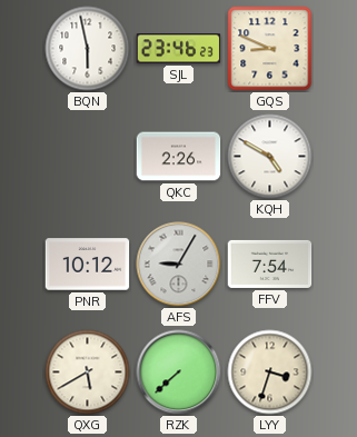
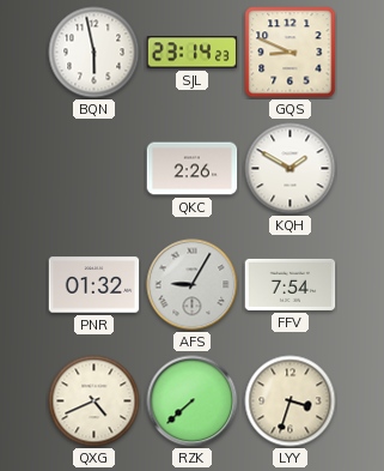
SJL: 23:46 -> 23:14 (193, 53)
KQH: 4:50 -> 1:50 (291, 169)
PNR: 10:12 -> 01:32 (95, 285)
QXG: 5:40 -> 4:41 (95, 401)
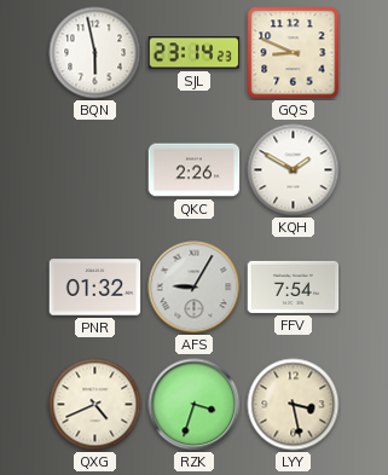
RZK: 7:38 -> 3:33 (195, 405)
LYY: 3:33 -> 3:28 (294, 405)
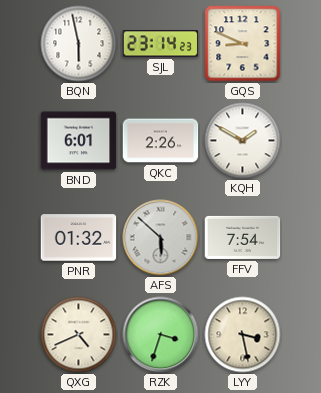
BND: none -> 6:01 (79, 141)
AFS: 9:05 -> 5:52 (161, 238)
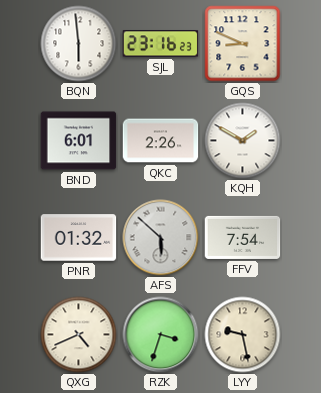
BQN: 5:58 -> 5:59 (79, 44)
SJL: 23:14 -> 23:16 (161, 44)
LYY: 3:28 -> 9:28 (243, 335)
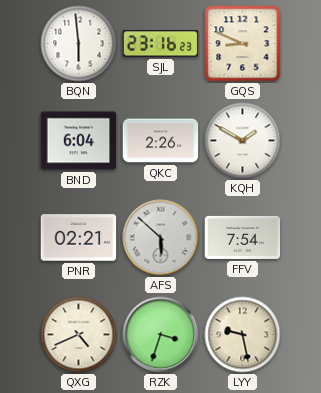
BND: 6:01 -> 6:04 (79, 141)
PNR: 01:32 -> 02:21 (79, 238)
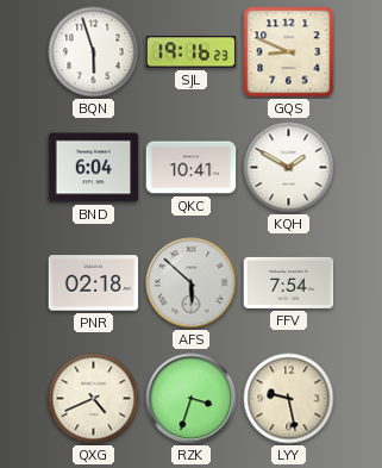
BQN: 5:59 -> 5:57 (94, 52)
SJL: 23:16 -> 19:16 (192, 52)
QKC: 2:26 -> 10:41 (192, 168)
PNR: 02:21 -> 02:18 (94, 283)
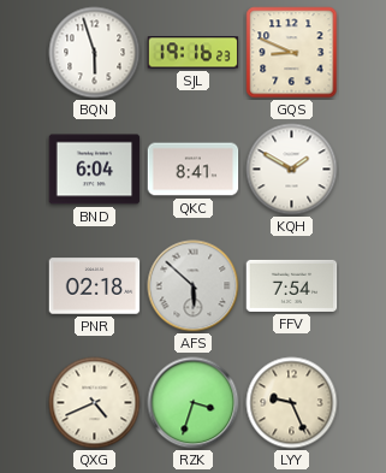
QKC: 10:41 -> 8:41 (194, 170)
LYY: 9:28 -> 9:26 (292, 403)
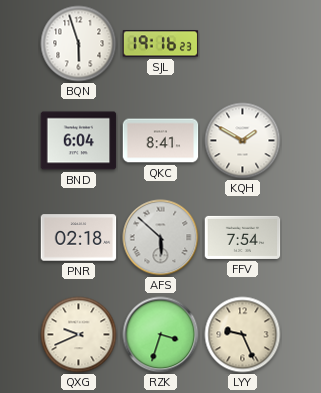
GQS: 8:49 -> none (292, 53)
QXG: 4:41 -> 9:41 (79, 335)
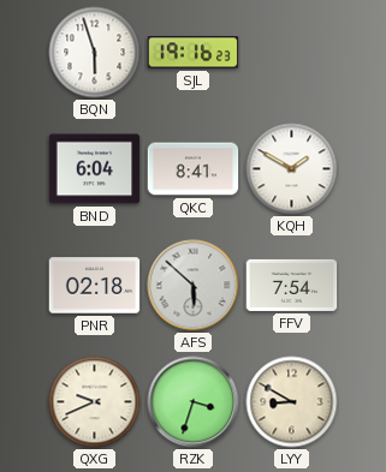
LYY: 9:26 -> 8:50 (292, 402)
